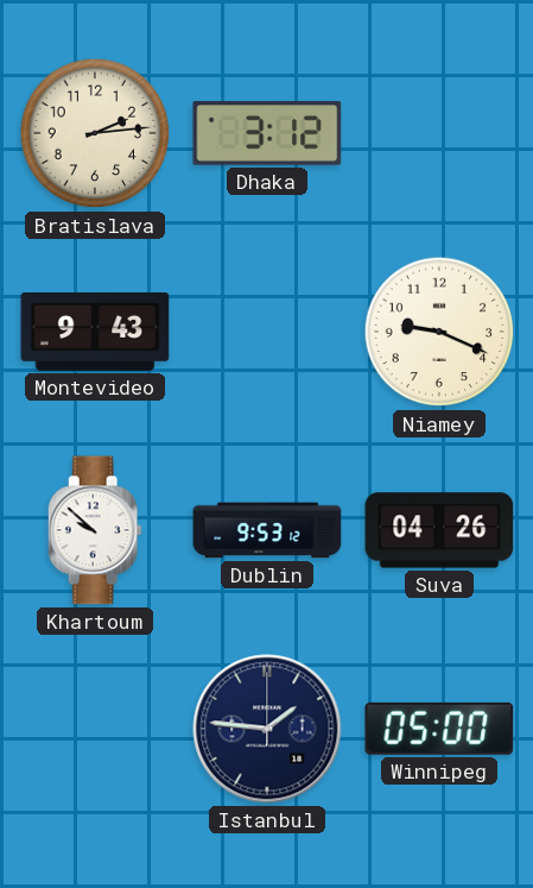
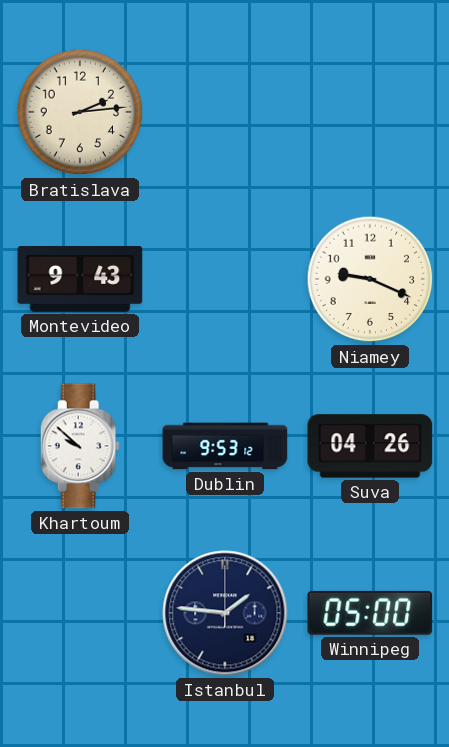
Dhaka: 3:12 -> none (267, 133)
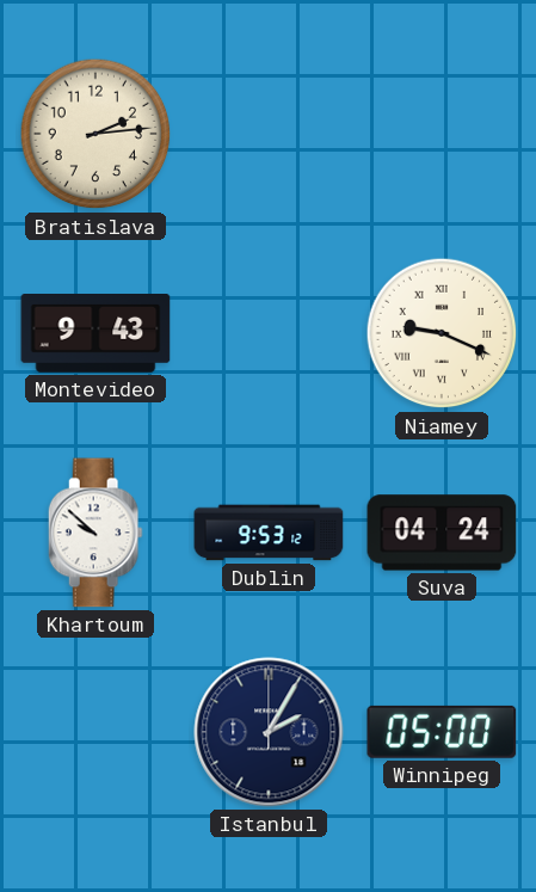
Niamey numerals: Arabic -> Roman (442, 333)
Suva: 04:26 -> 04:24 (442, 533)
Istanbul: 1:46 -> 2:05 (269, 732)
